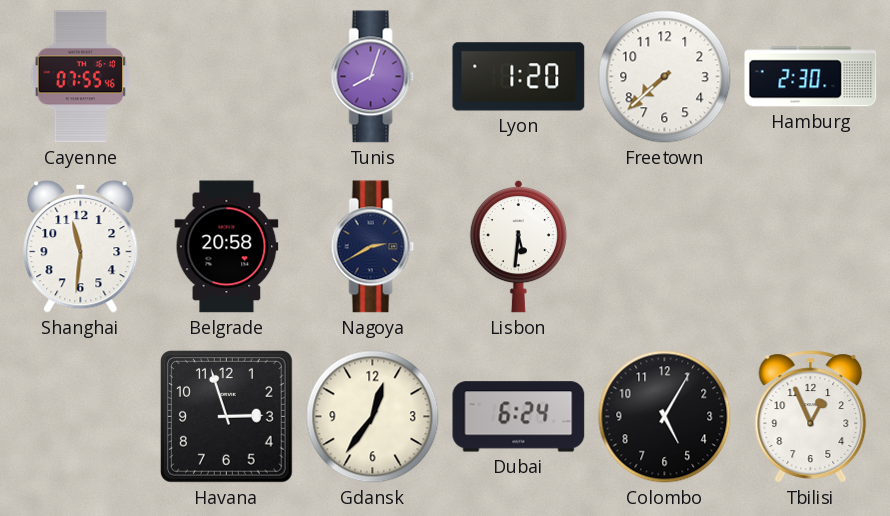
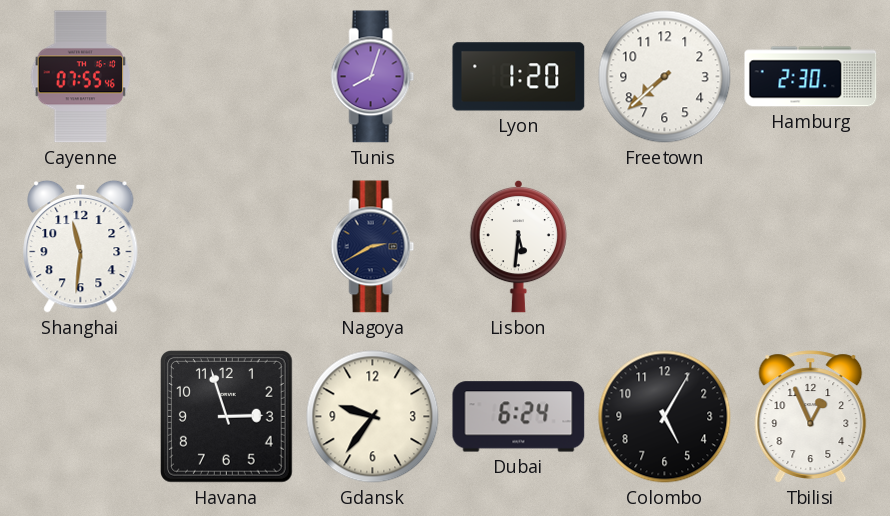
Belgrade: 20:58 -> none (227, 247)
Gdansk: 12:36 -> 9:36 (373, 417)
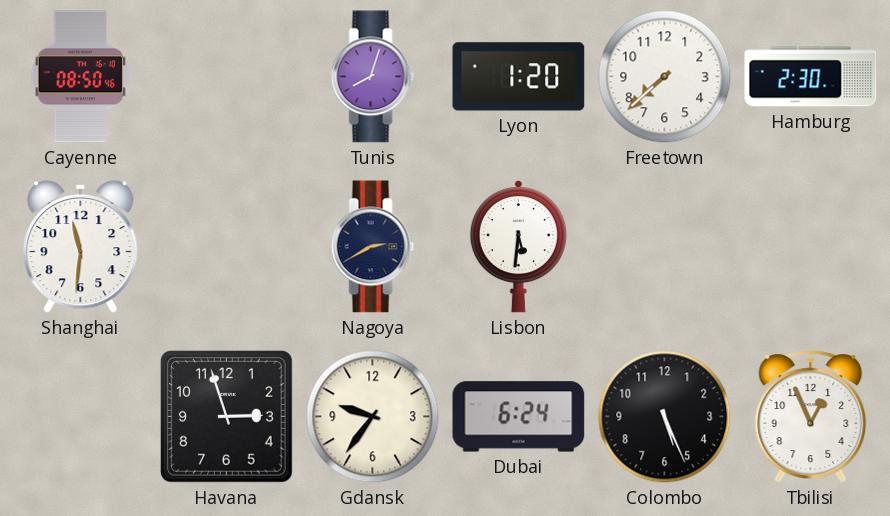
Cayenne: 07:55 -> 08:50 (81, 77)
Colombo: 5:05 -> 5:26 (665, 417)
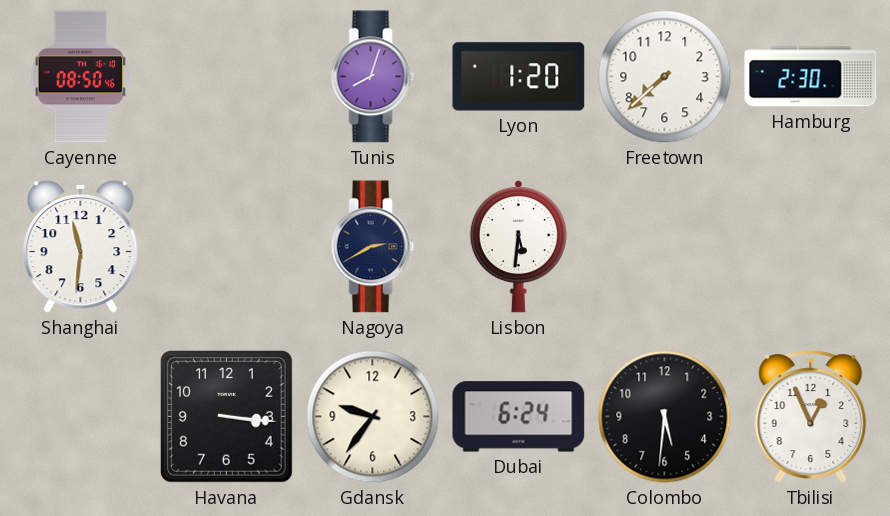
Havana: 2:57 -> 3:16 (227, 417)
Colombo: 5:26 -> 5:31 (665, 417)
